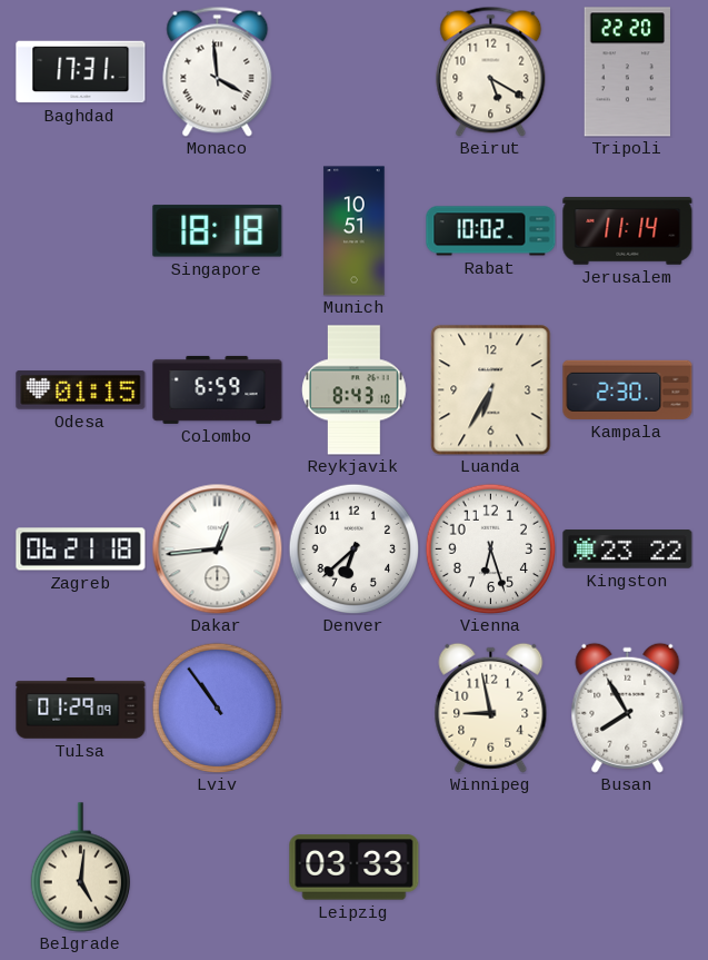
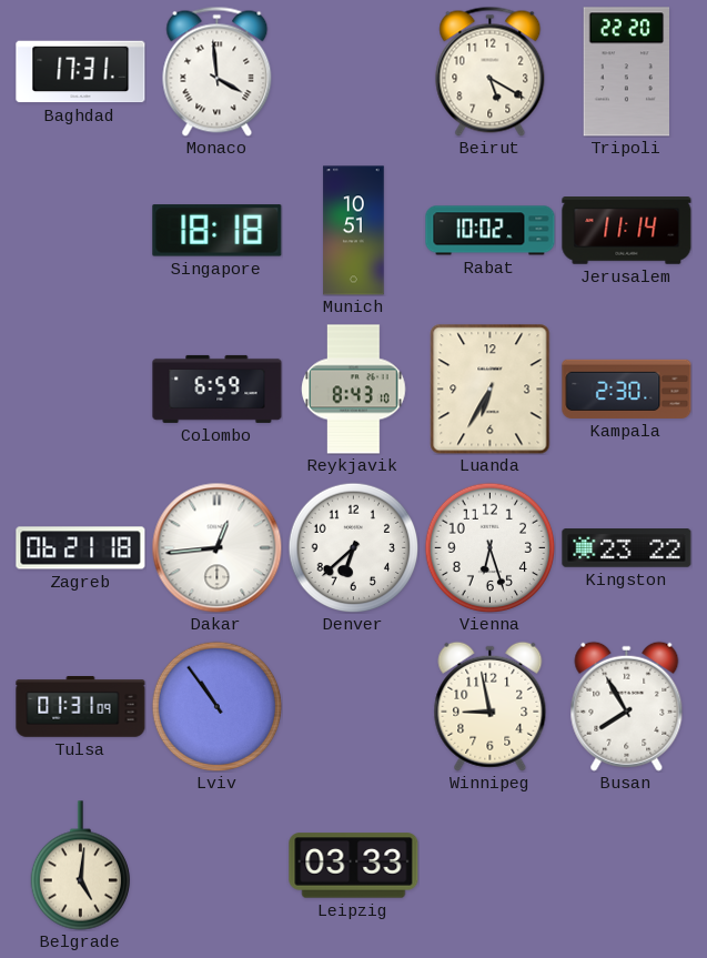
Odesa: 01:15 -> none (81, 390)
Tulsa: 01:29 -> 01:31 (81, 707)
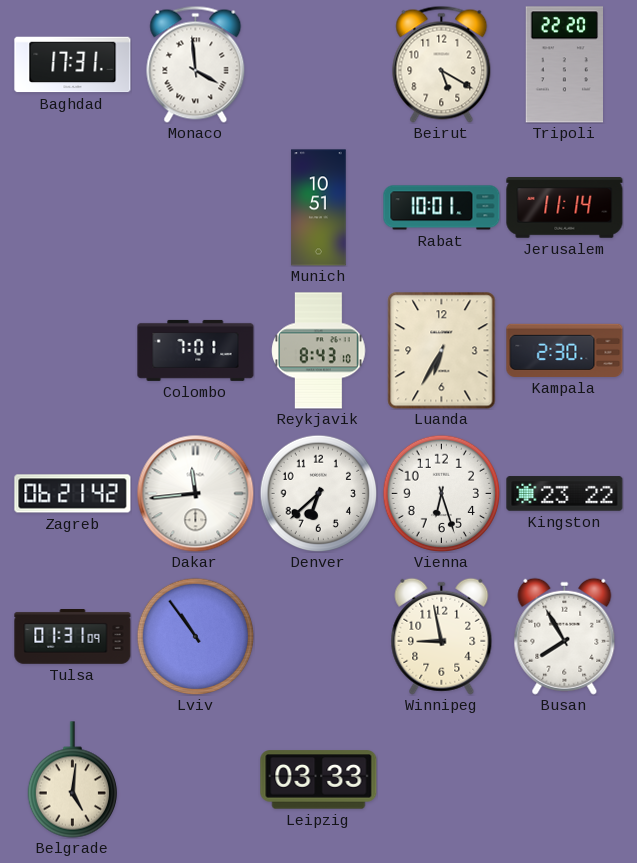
Singapore: 18:18 -> none (218, 231)
Rabat: 10:02 -> 10:01 (442, 208)
Colombo: 6:59 -> 7:01 (196, 350)
Zagreb: 06:21:18 -> 06:21:42 (73, 494)
Dakar: 12:44 -> 11:44 (195, 493)
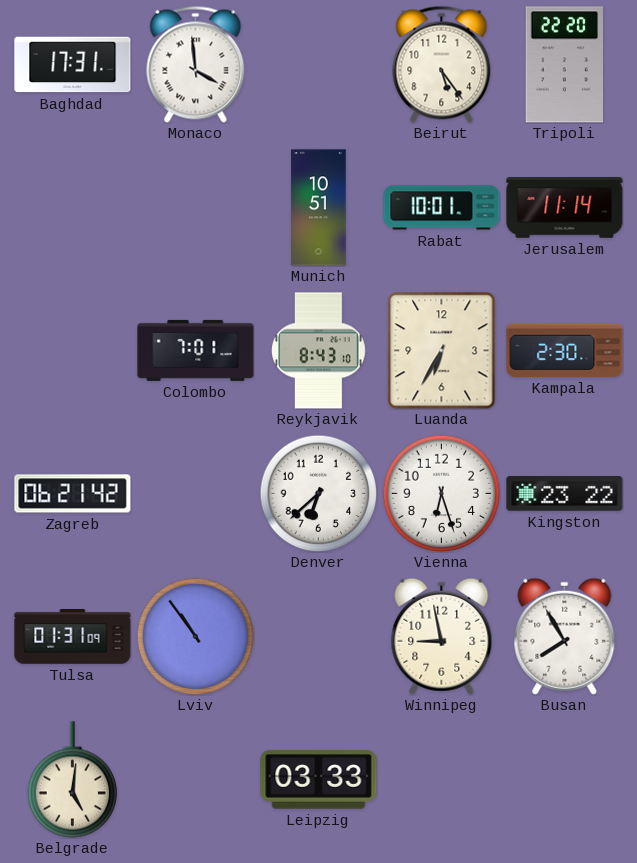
Beirut: 5:20 -> 5:24 (442, 64)
Dakar: 11:44 -> none (195, 493)
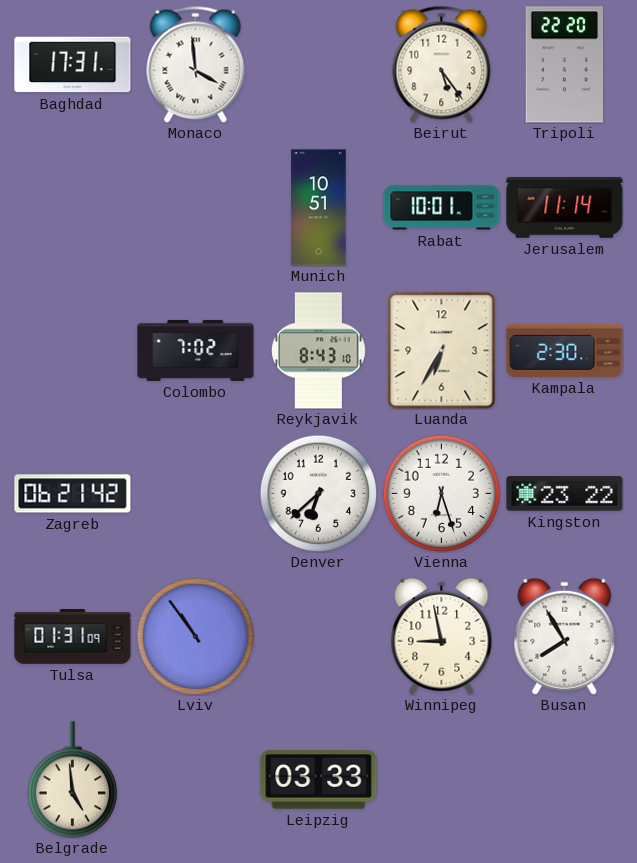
Colombo: 7:01 -> 7:02 (196, 350)
Belgrade: 5:01 -> 4:59 (72, 780)
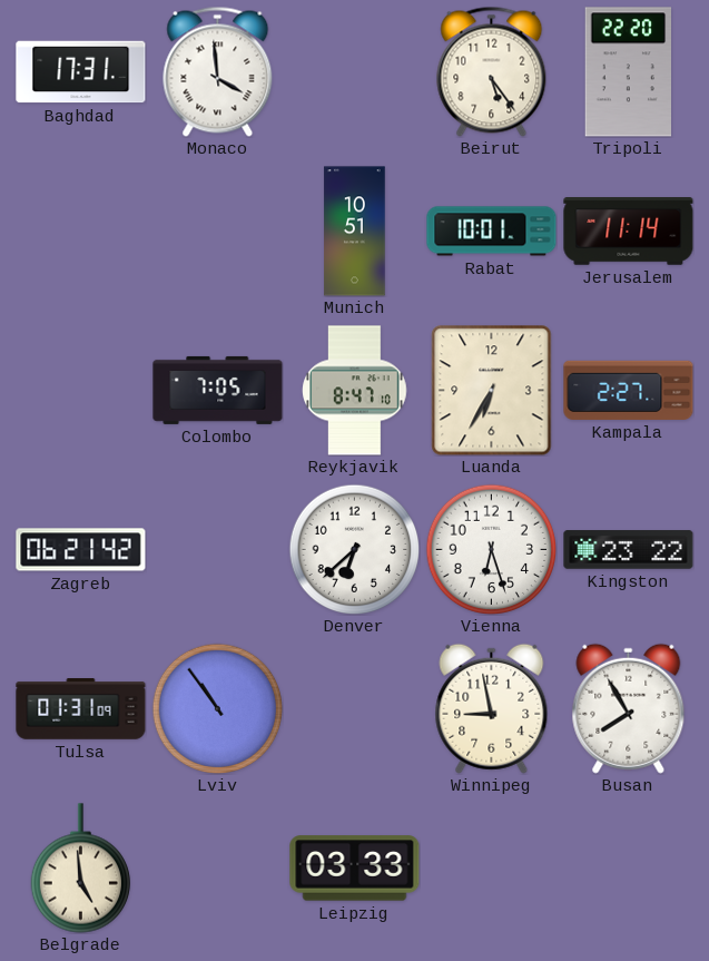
Colombo: 7:02 -> 7:05 (218, 390)
Reykjavik: 8:43 -> 8:47 (355, 391)
Kampala: 2:30 -> 2:27 (629, 390)
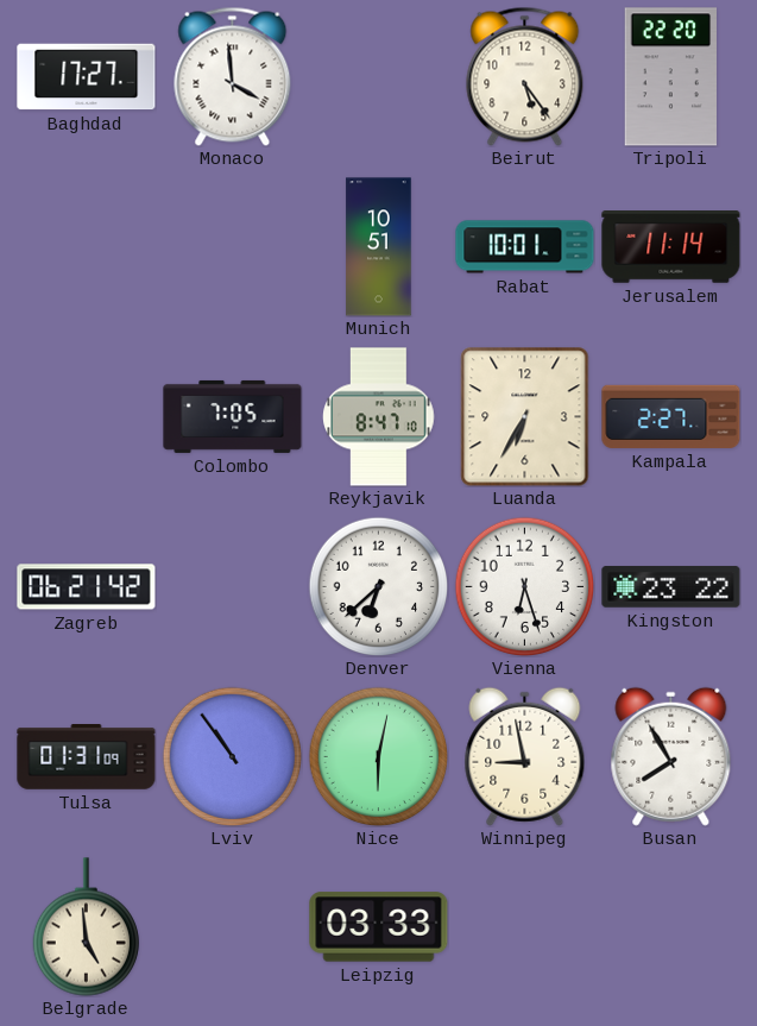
Baghdad: 17:31 -> 17:27 (87, 77)
Nice: none -> 6:02 (378, 756)
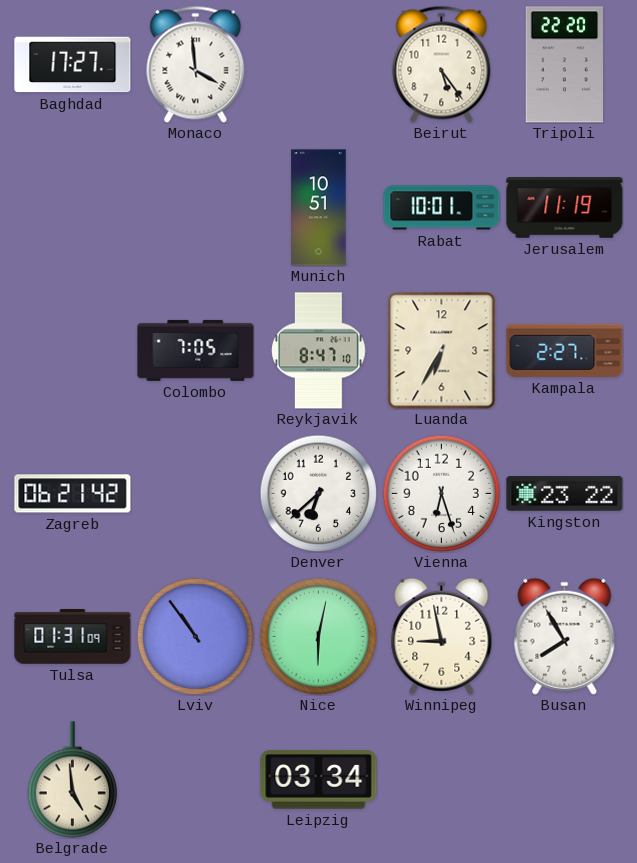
Jerusalem: 11:14 -> 11:19 (565, 208)
Leipzig: 03:33 -> 03:34 (319, 780)
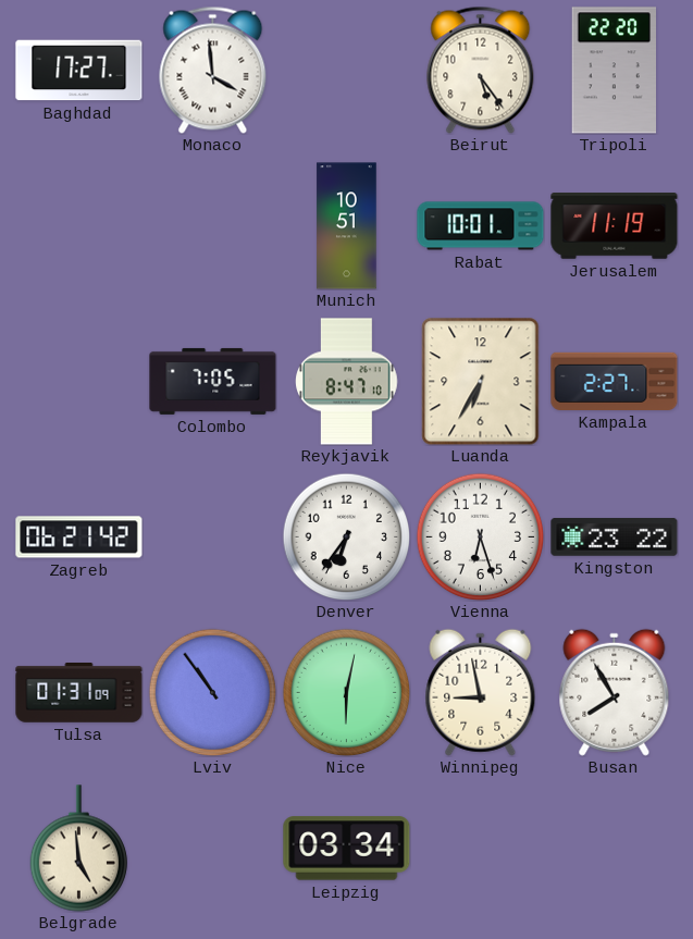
Denver: 6:38 -> 6:36 (346, 536)
